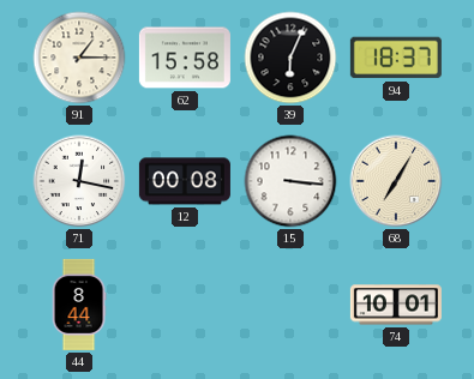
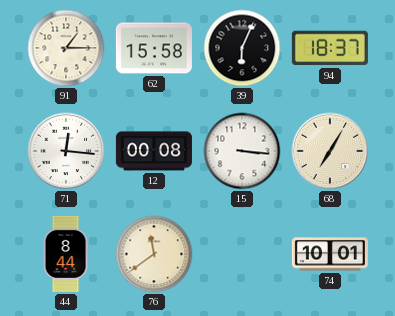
71: 12:17 -> 12:16 (66, 151)
76: none -> 11:39 (154, 254)
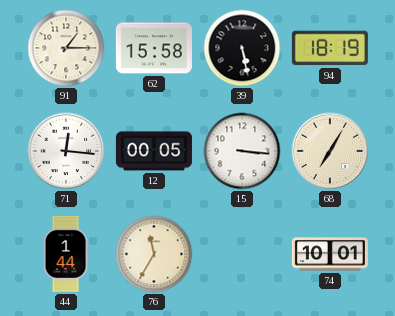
39: 6:04 -> 5:28 (242, 48)
94: 18:37 -> 18:19 (330, 48)
12: 00:08 -> 00:05 (154, 151)
44: 8:44 -> 1:44 (66, 254)
76: 11:39 -> 11:35 (154, 254)
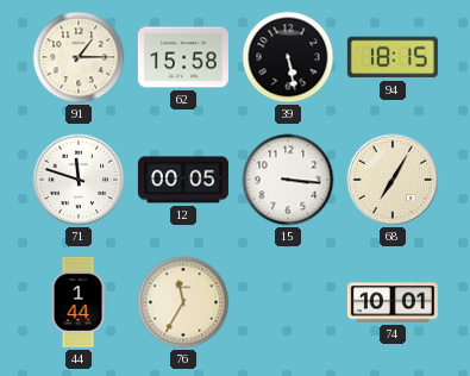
94: 18:19 -> 18:15 (393, 57)
71: 12:16 -> 11:48 (79, 180)
